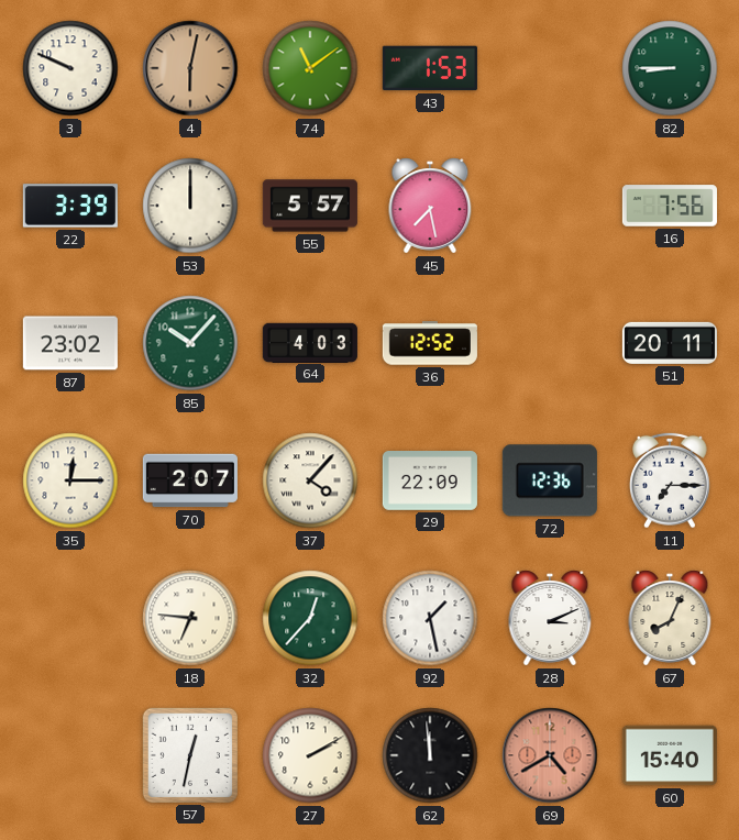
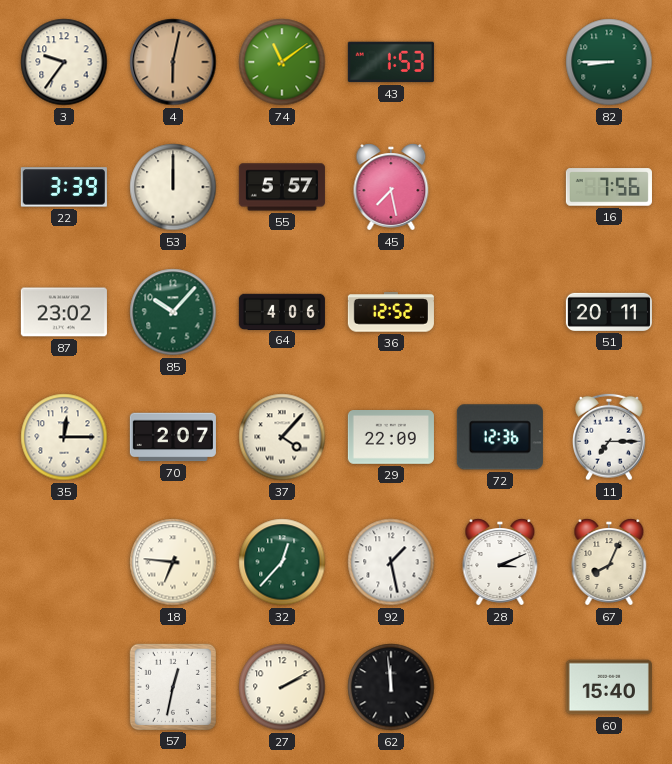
3: 9:49 -> 9:36 (64, 62)
64: 4:03 -> 4:06 (282, 311)
69: 4:40 -> none (550, 755)
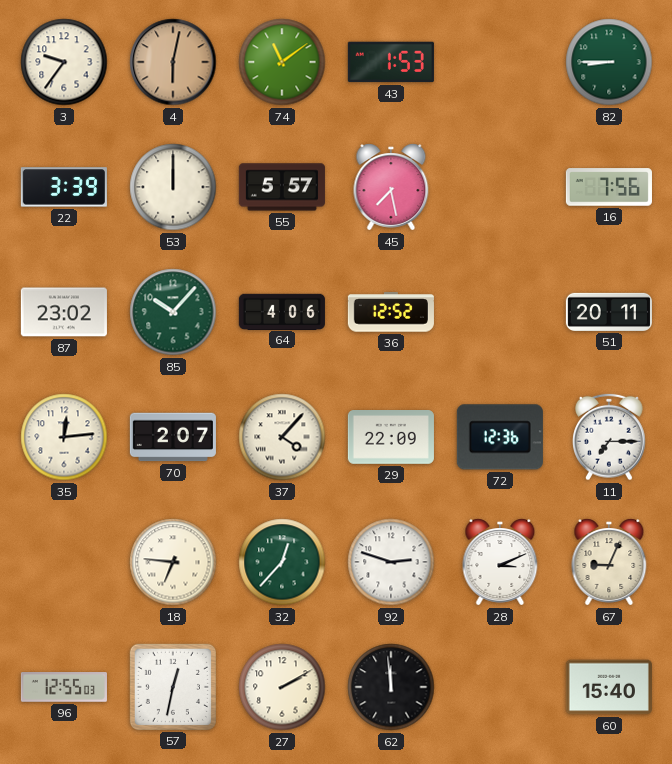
35: 12:15 -> 12:14 (64, 437)
92: 1:28 -> 2:48 (391, 562)
67: 8:04 -> 9:04 (609, 562)
96: none -> 12:55 (64, 687)
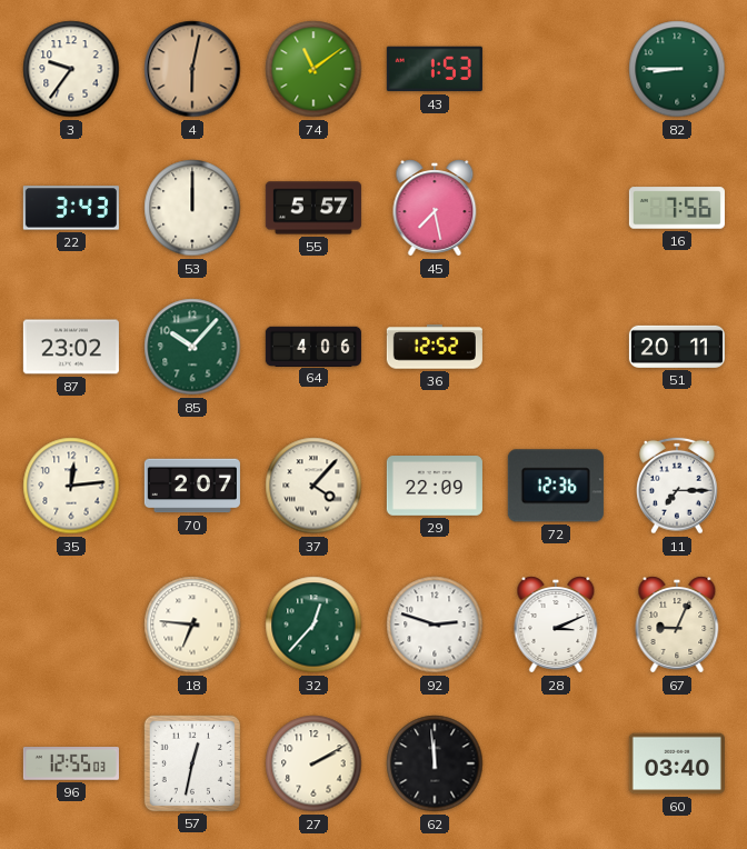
22: 3:39 -> 3:43 (71, 208)
60: 15:40 -> 03:40 (677, 763)
